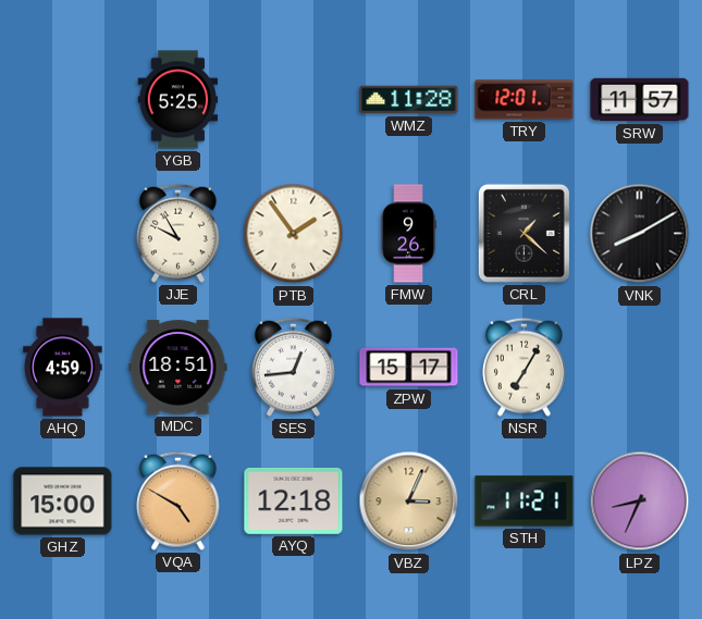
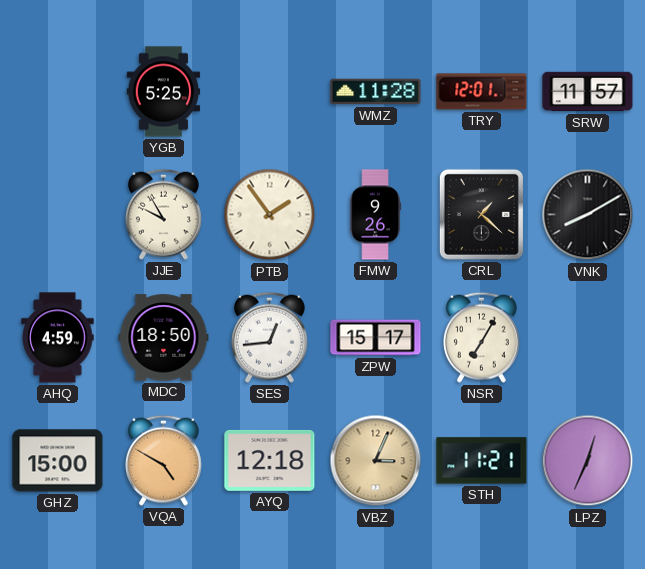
MDC: 18:51 -> 18:50 (164, 338)
LPZ: 8:34 -> 12:34 (588, 461)
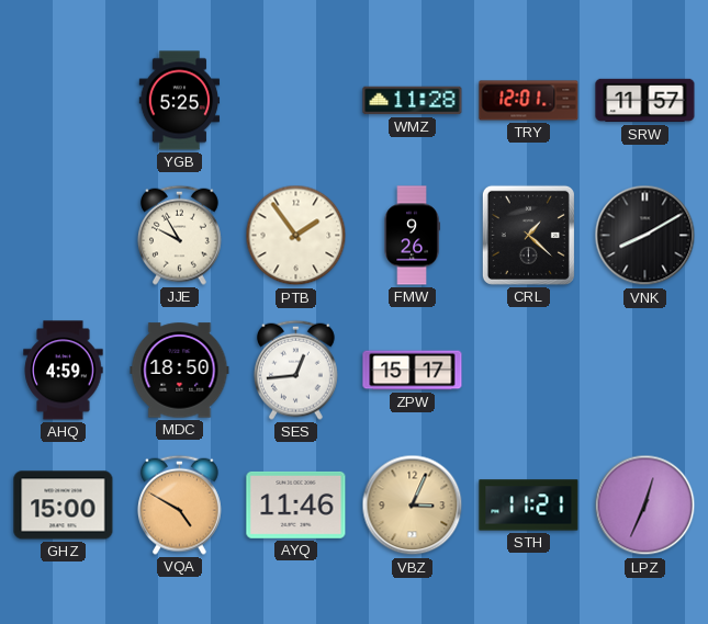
NSR: 7:05 -> none (481, 337)
AYQ: 12:18 -> 11:46 (296, 504)
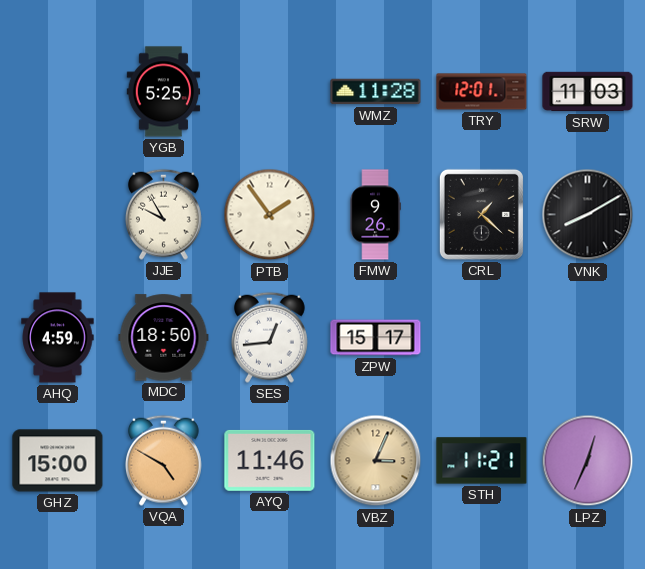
SRW: 11:57 -> 11:03 (588, 92)
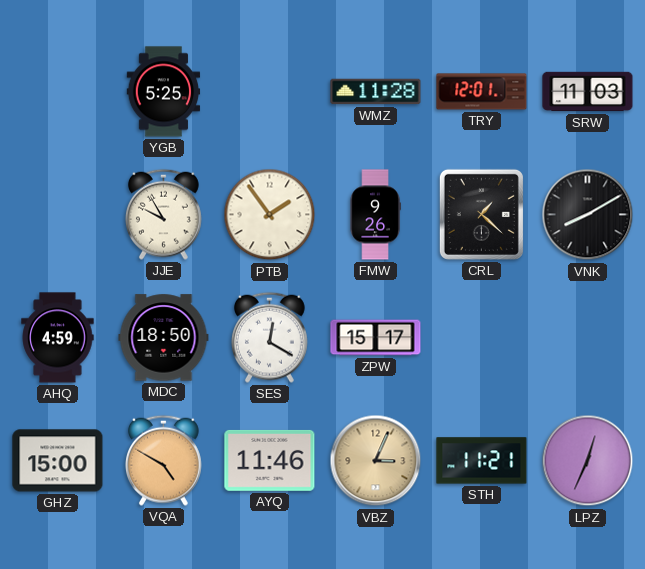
SES: 12:44 -> 12:20 (269, 337)
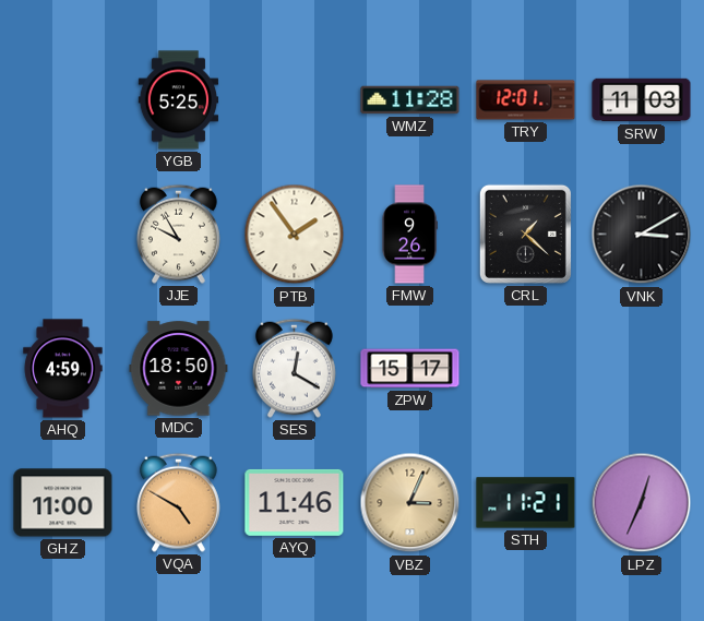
VNK: 8:10 -> 3:10 (642, 235)
GHZ: 15:00 -> 11:00 (63, 503)
